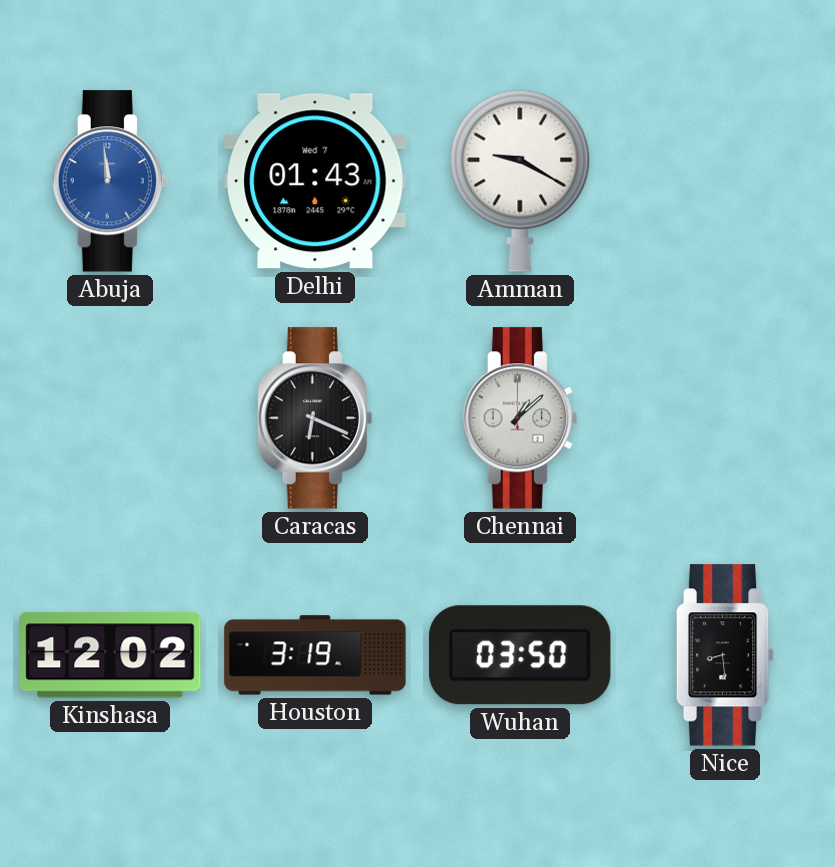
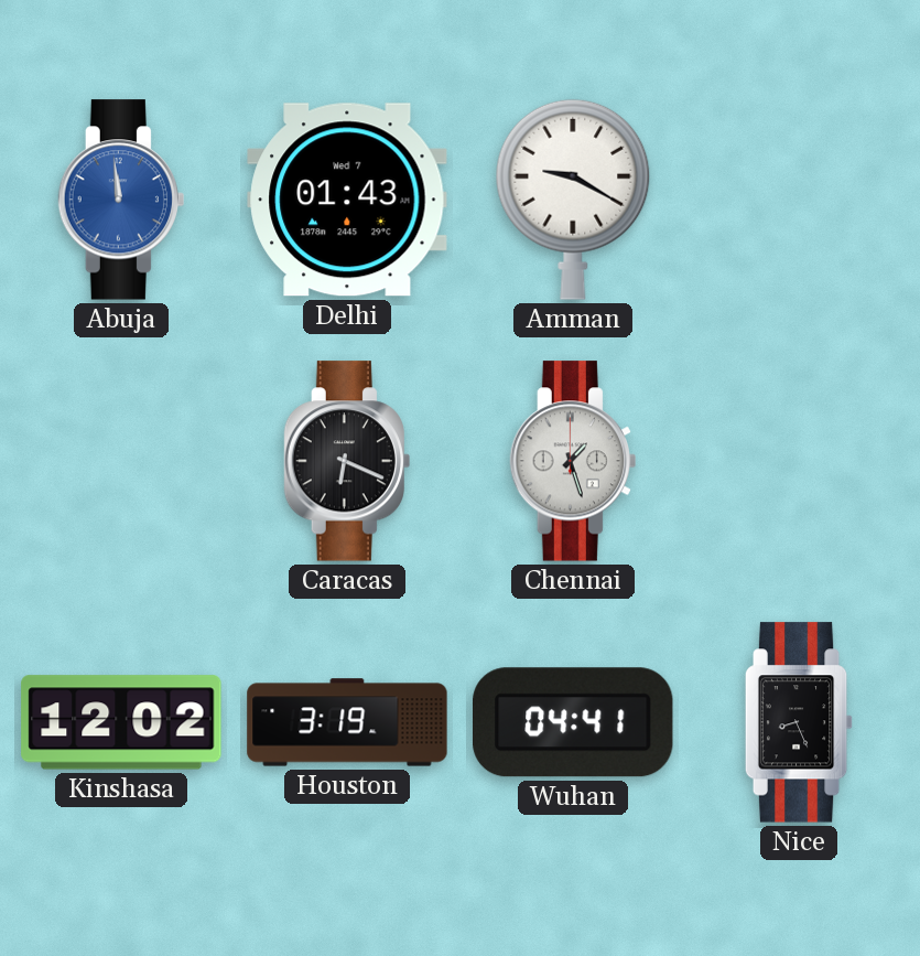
Chennai: 1:08 -> 1:27 (573, 461)
Wuhan: 03:50 -> 04:41 (574, 722)
Nice: 8:29 -> 8:26 (799, 722)
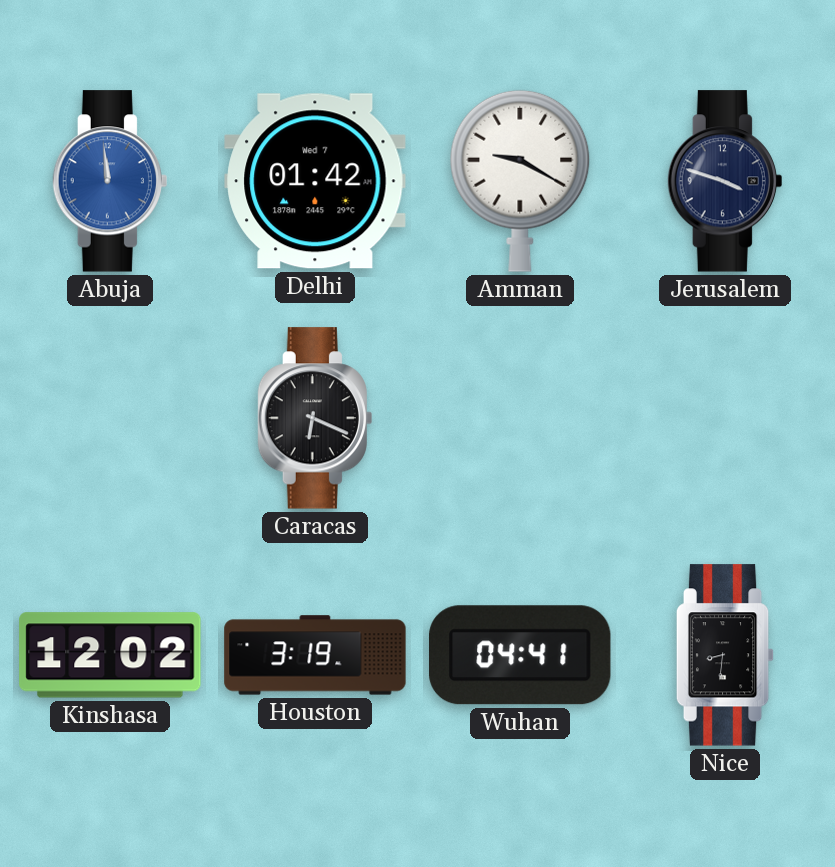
Delhi: 01:43 -> 01:42 (315, 181)
Jerusalem: none -> 3:48 (725, 181)
Chennai: 1:27 -> none (573, 461)
Nice: 8:26 -> 8:31 (725, 655)
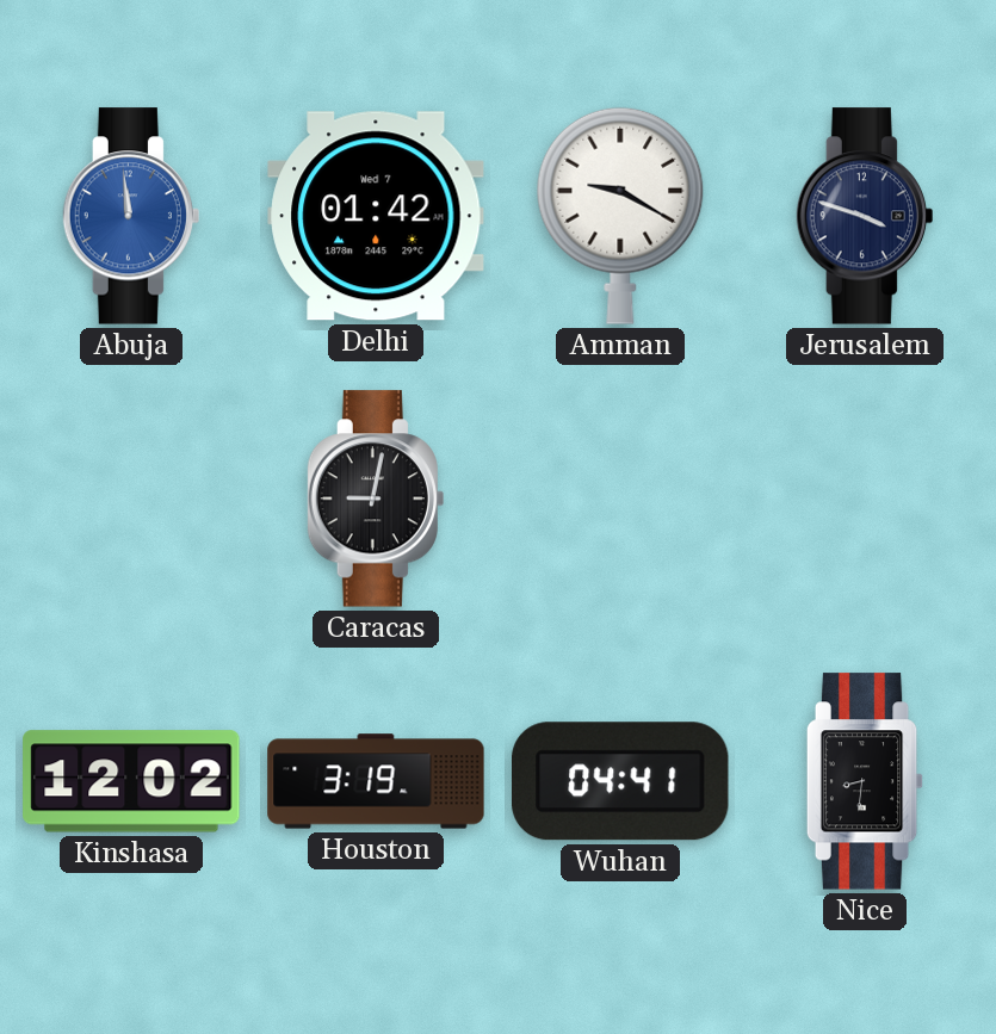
Caracas: 6:19 -> 9:02 (376, 499)
